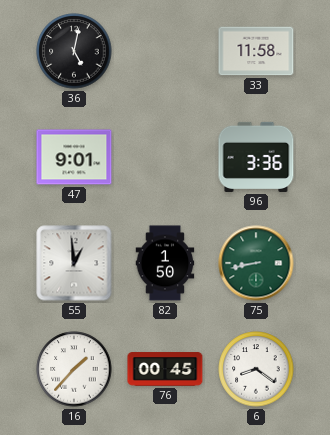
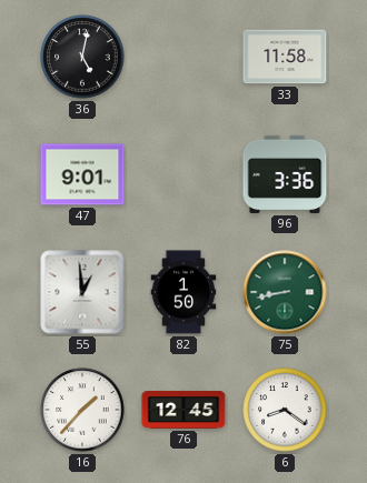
76: 00:45 -> 12:45 (183, 410)
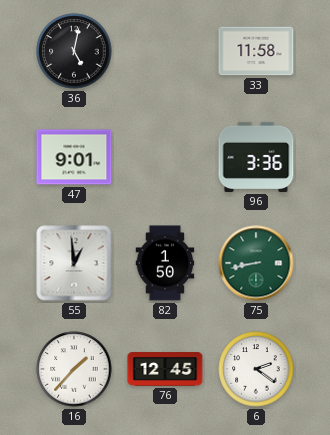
6: 8:21 -> 2:21 (256, 369)
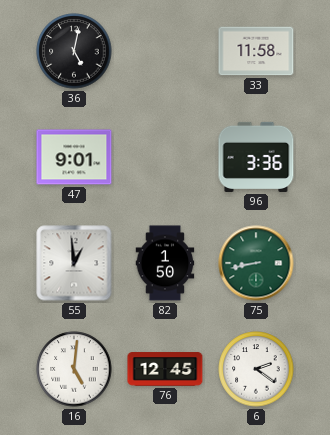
16: 1:37 -> 5:01 (74, 369)
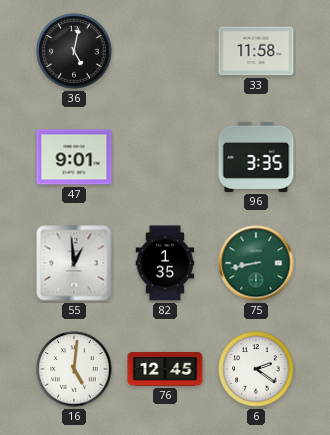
96: 3:36 -> 3:35 (256, 157)
82: 1:50 -> 1:35 (165, 263)
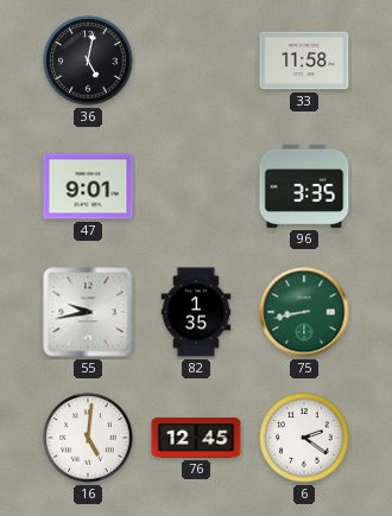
55: 12:59 -> 9:43 (88, 312)
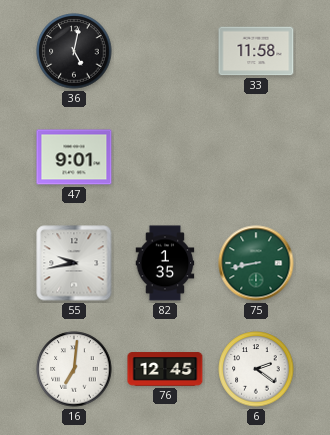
96: 3:35 -> none (304, 186)
16: 5:01 -> 7:01 (74, 369)
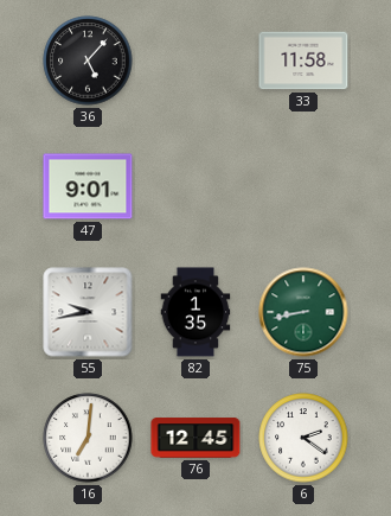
36: 5:02 -> 5:07 (88, 60)
